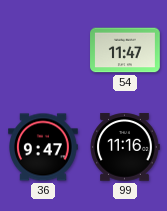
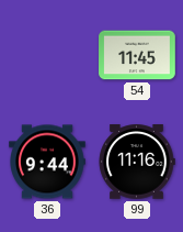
54: 11:47 -> 11:45 (137, 55)
36: 9:47 -> 9:44 (47, 162)
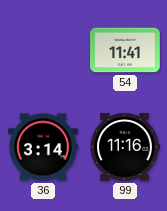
54: 11:45 -> 11:41 (125, 50)
36: 9:44 -> 3:14 (43, 147)
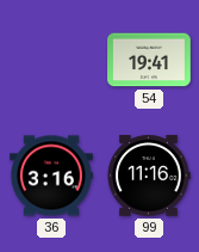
54: 11:41 -> 19:41 (149, 60)
36: 3:14 -> 3:16 (51, 176)
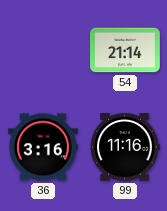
54: 19:41 -> 21:14 (125, 50)
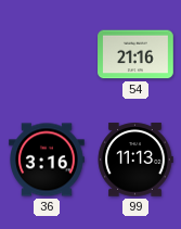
54: 21:14 -> 21:16 (135, 54)
99: 11:16 -> 11:13 (135, 160)
